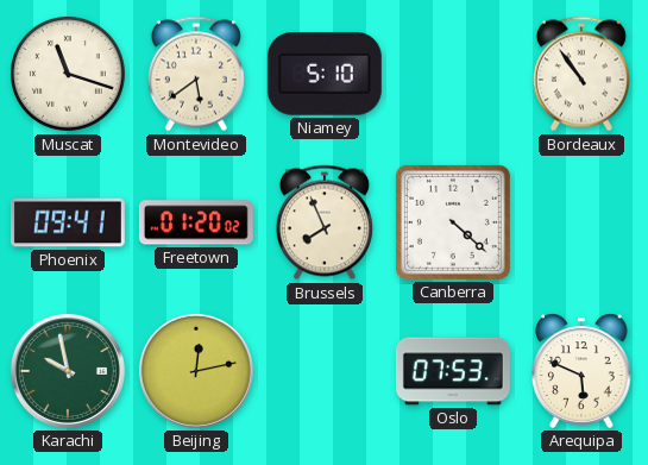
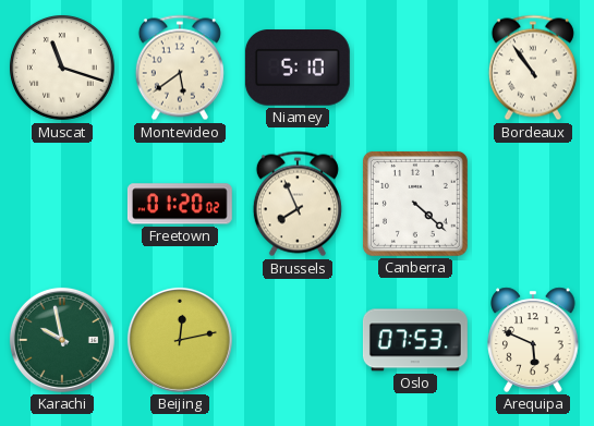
Phoenix: 09:41 -> none (68, 222)
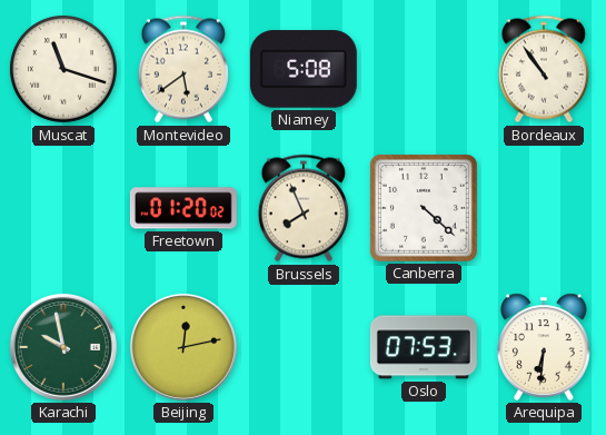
Niamey: 5:10 -> 5:08 (304, 69)
Arequipa: 5:49 -> 6:31 (544, 347)
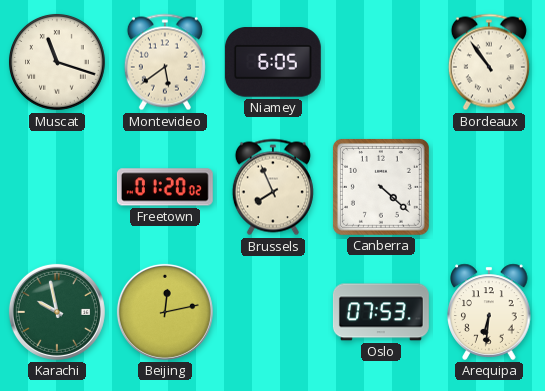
Niamey: 5:08 -> 6:05 (273, 62)
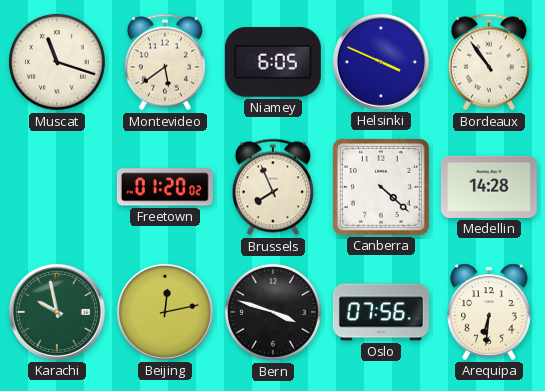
Helsinki: none -> 3:49 (381, 62)
Medellin: none -> 14:28 (489, 187)
Bern: none -> 3:48 (274, 313)
Oslo: 07:53 -> 07:56 (381, 312)
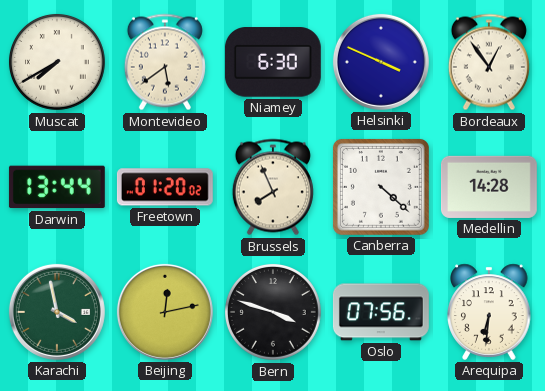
Muscat: 11:18 -> 7:40 (58, 63)
Niamey: 6:05 -> 6:30 (273, 62)
Bordeaux: 10:54 -> 12:54 (489, 62)
Darwin: none -> 13:44 (57, 187)
Karachi: 9:58 -> 3:58 (57, 312)
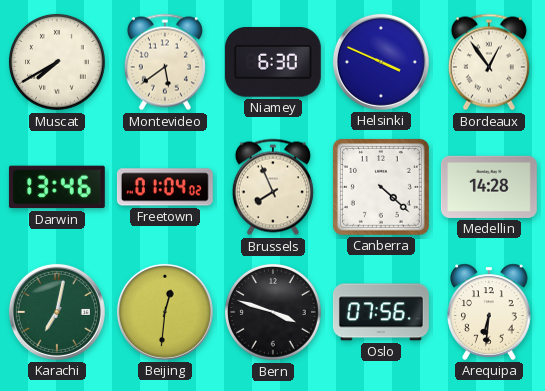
Darwin: 13:44 -> 13:46 (57, 187)
Freetown: 01:20 -> 01:04 (165, 187)
Karachi: 3:58 -> 7:02 (57, 312)
Beijing: 12:13 -> 12:31 (165, 312)
